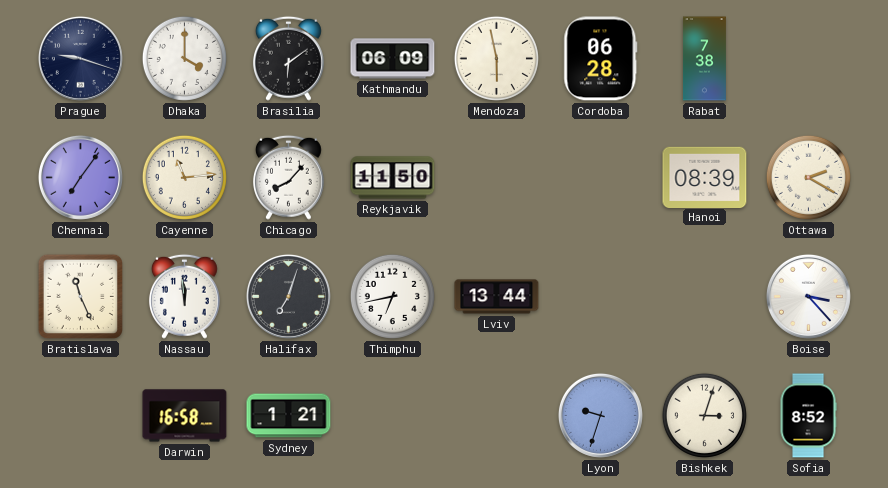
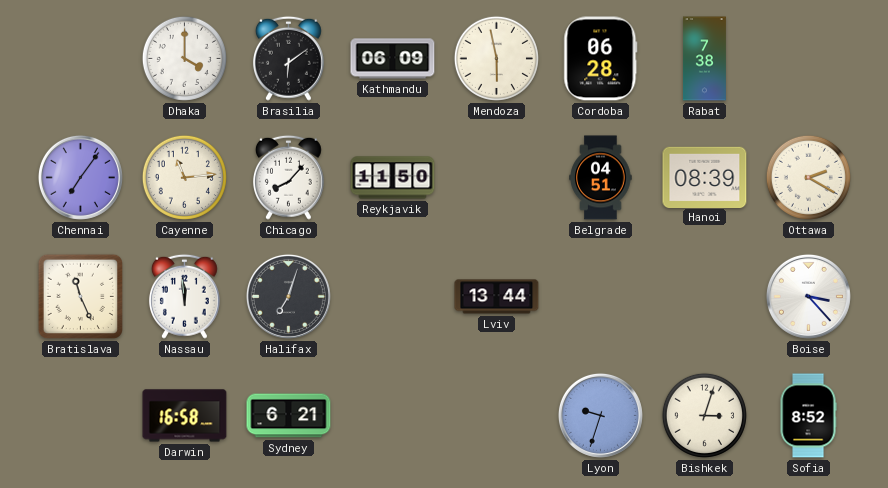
Prague: 9:18 -> none (80, 58)
Belgrade: none -> 04:51 (601, 178)
Thimphu: 6:43 -> none (392, 296)
Sydney: 1:21 -> 6:21 (289, 416)
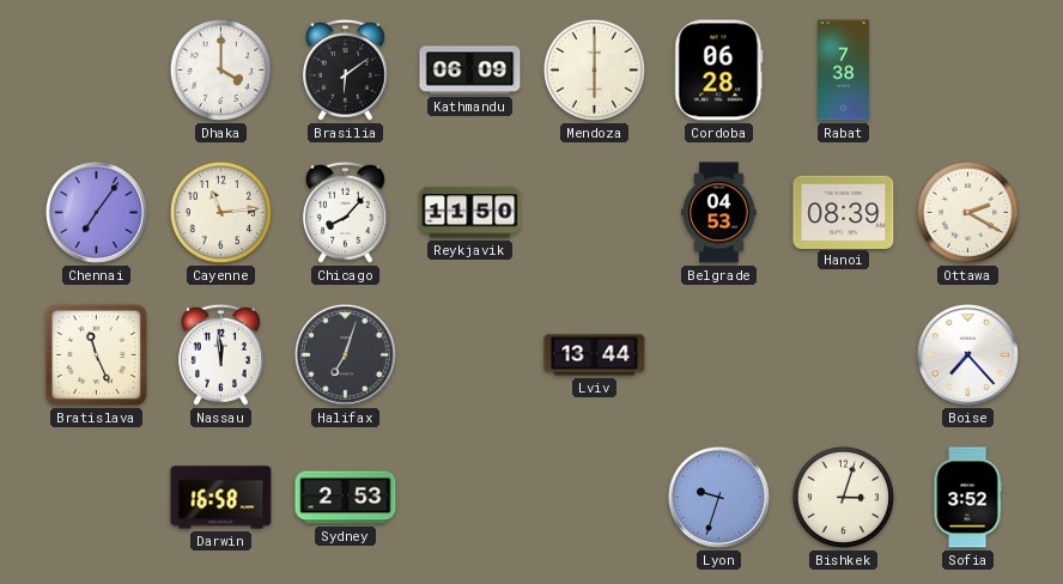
Mendoza: 5:58 -> 6:00 (594, 69)
Belgrade: 04:51 -> 04:53 (719, 213)
Boise: 3:23 -> 7:23 (967, 354)
Sydney: 6:21 -> 2:53 (346, 498)
Sofia: 8:52 -> 3:52 (967, 498)
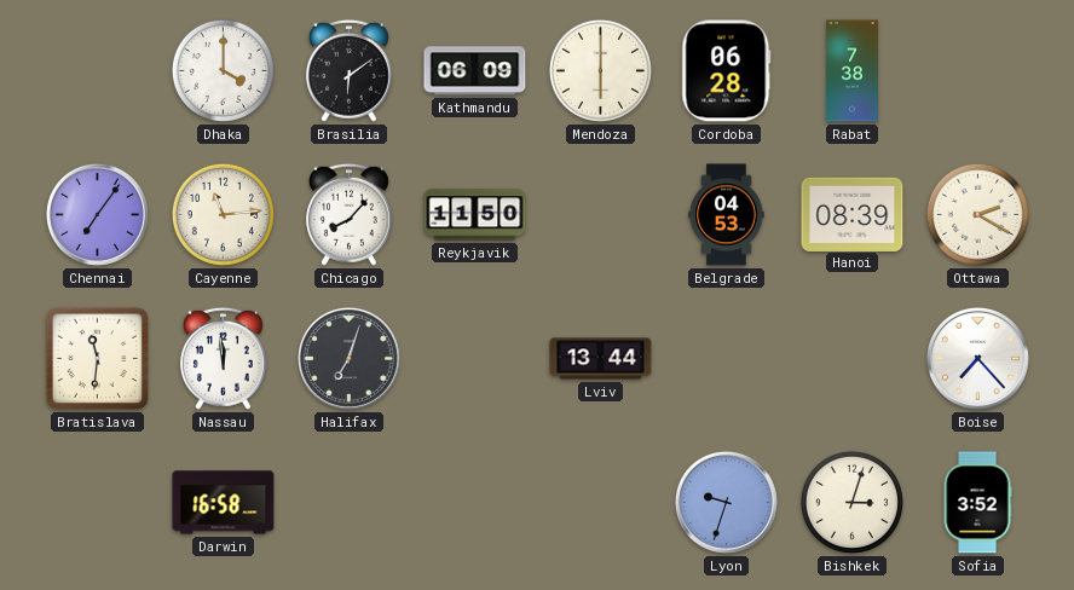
Bratislava: 11:26 -> 11:31 (97, 358)
Sydney: 2:53 -> none (346, 498)
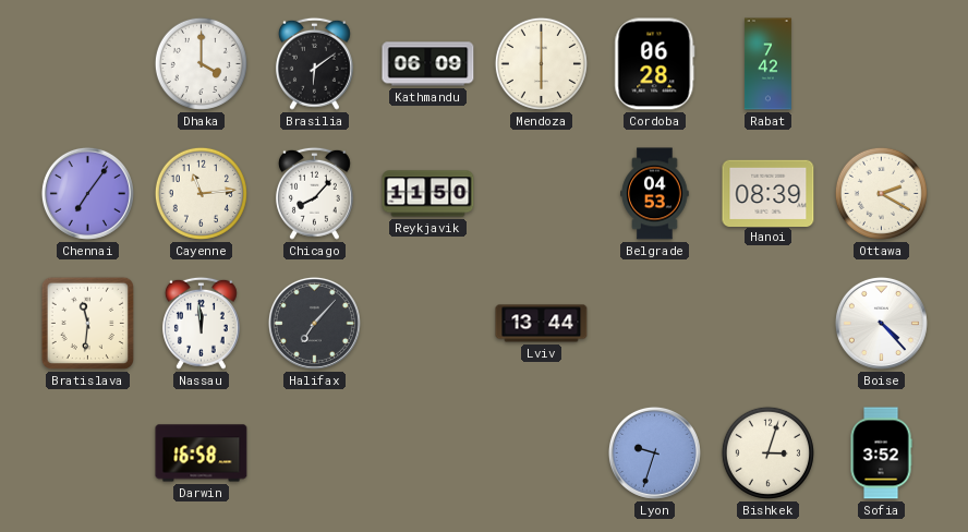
Rabat: 7:38 -> 7:42 (767, 64)
Halifax: 7:03 -> 7:07 (314, 323)
Boise: 7:23 -> 4:23 (881, 323)
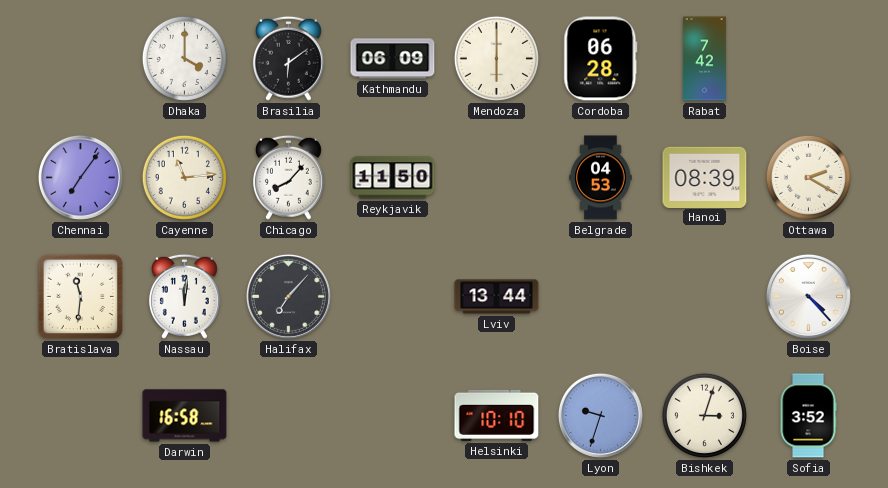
Nassau: 11:59 -> 12:01 (184, 296)
Helsinki: none -> 10:10 (497, 415)
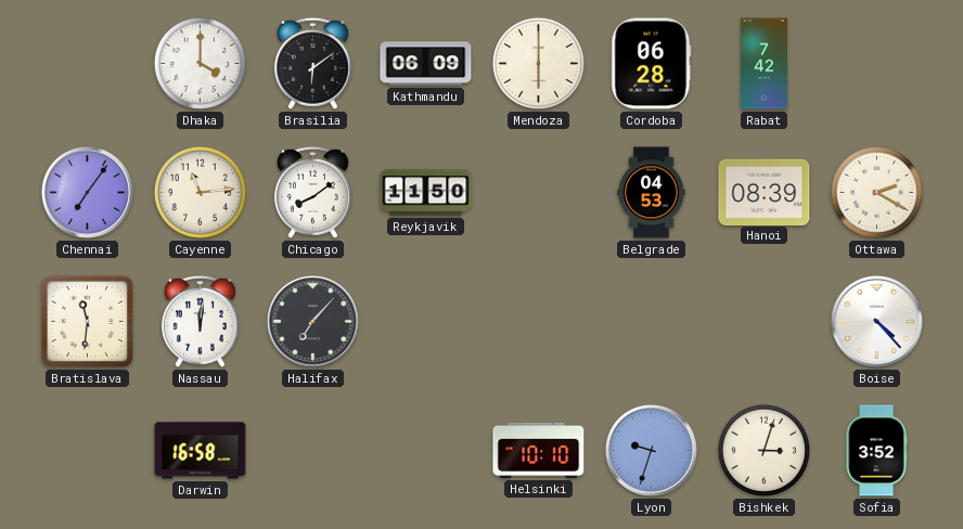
Chicago: 8:07 -> 8:09 (312, 192)
Lviv: 13:44 -> none (497, 297)
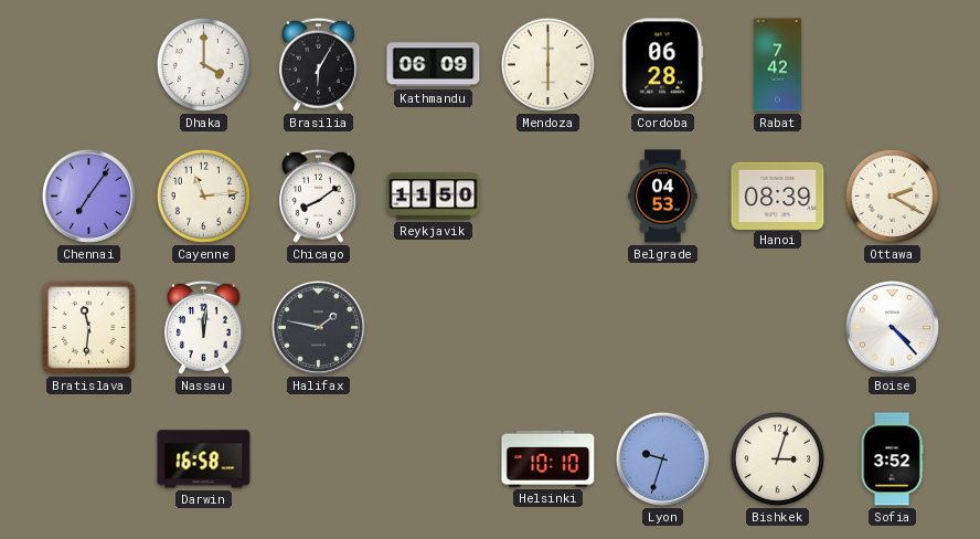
Brasilia: 6:09 -> 6:05 (318, 64)
Halifax: 7:07 -> 1:47 (318, 327)
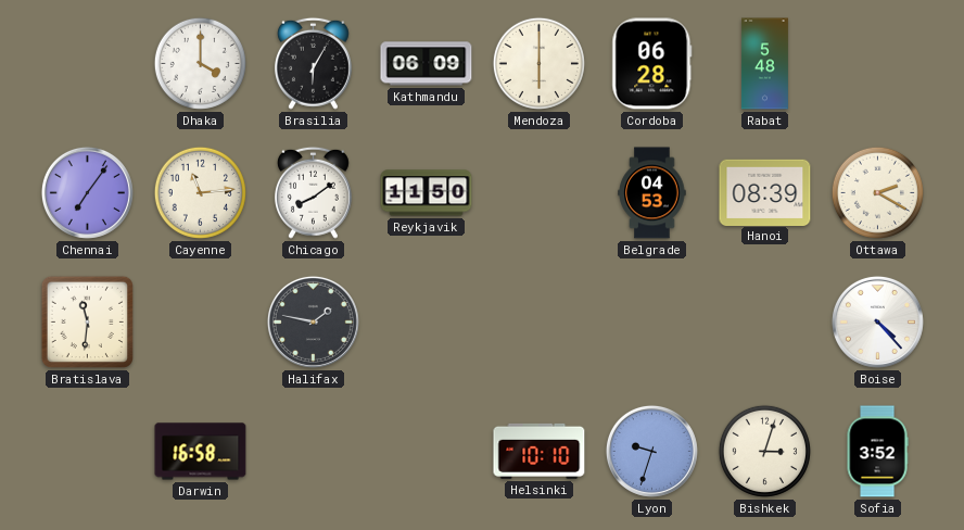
Rabat: 7:42 -> 5:48 (764, 64)
Nassau: 12:01 -> none (203, 327)
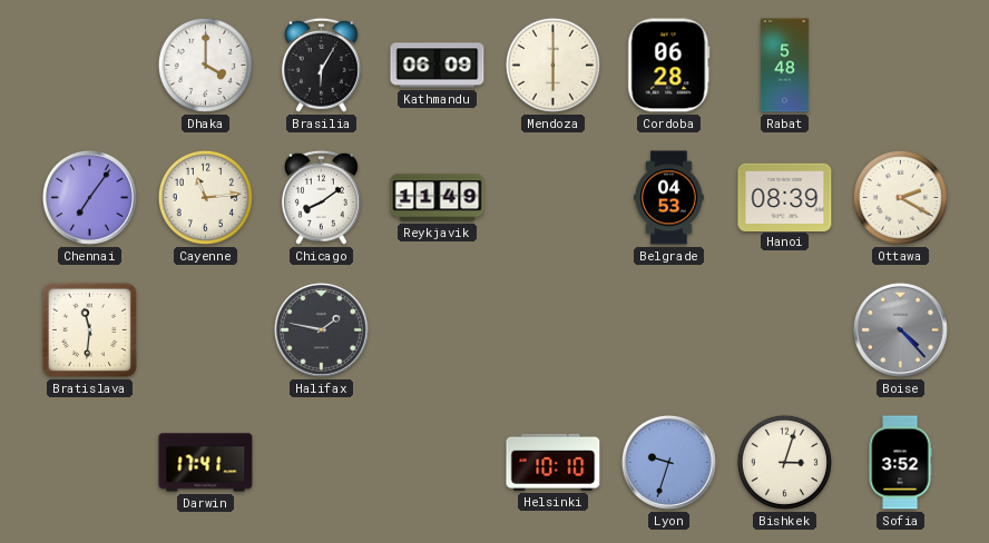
Reykjavik: 11:50 -> 11:49 (438, 198)
Boise dial: white -> grey (900, 329)
Darwin: 16:58 -> 17:41 (206, 463)
